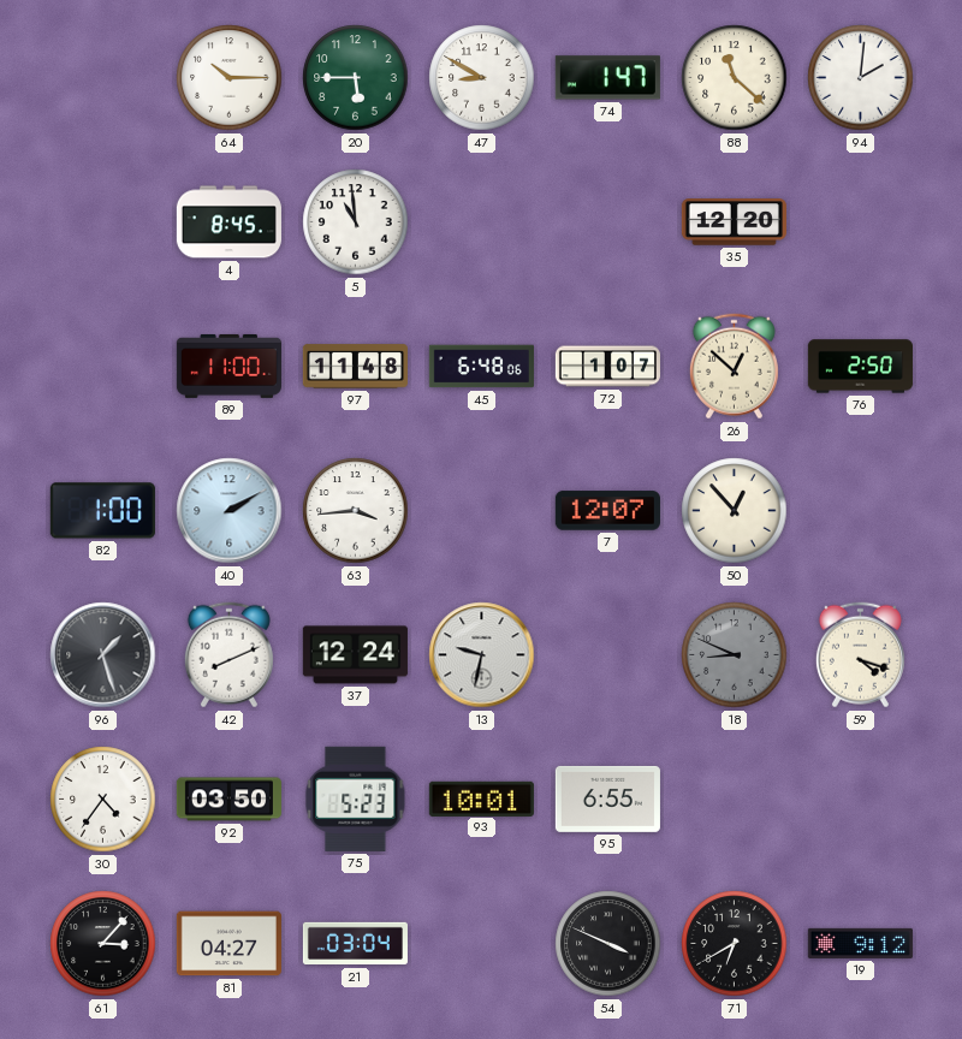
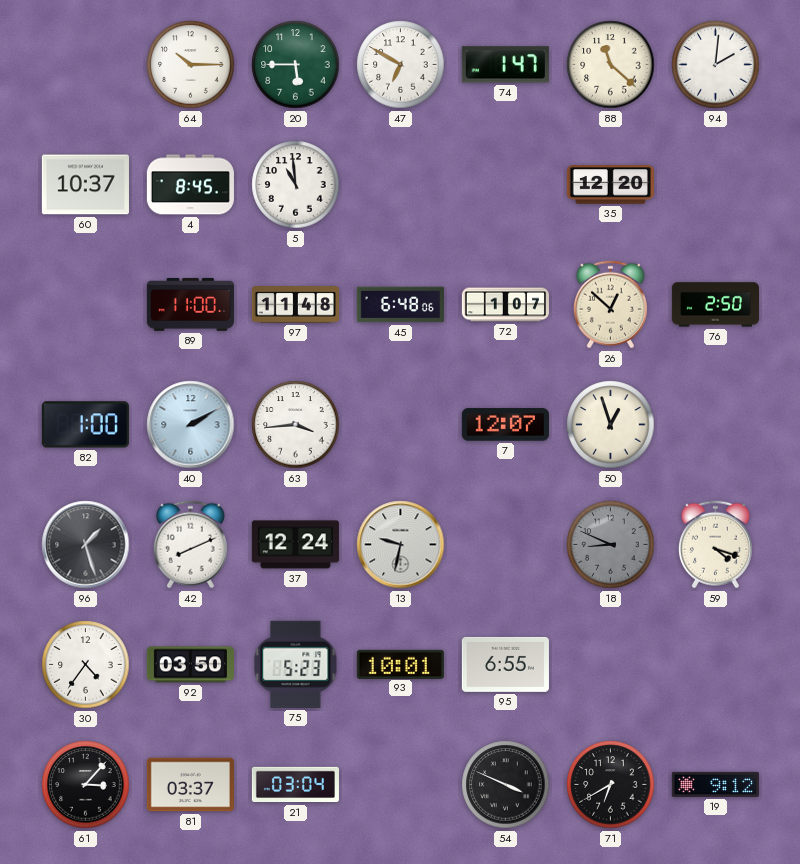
47: 8:50 -> 6:50 (401, 65)
60: none -> 10:37 (85, 185)
50: 12:53 -> 12:57 (611, 425)
81: 04:27 -> 03:37 (190, 785)
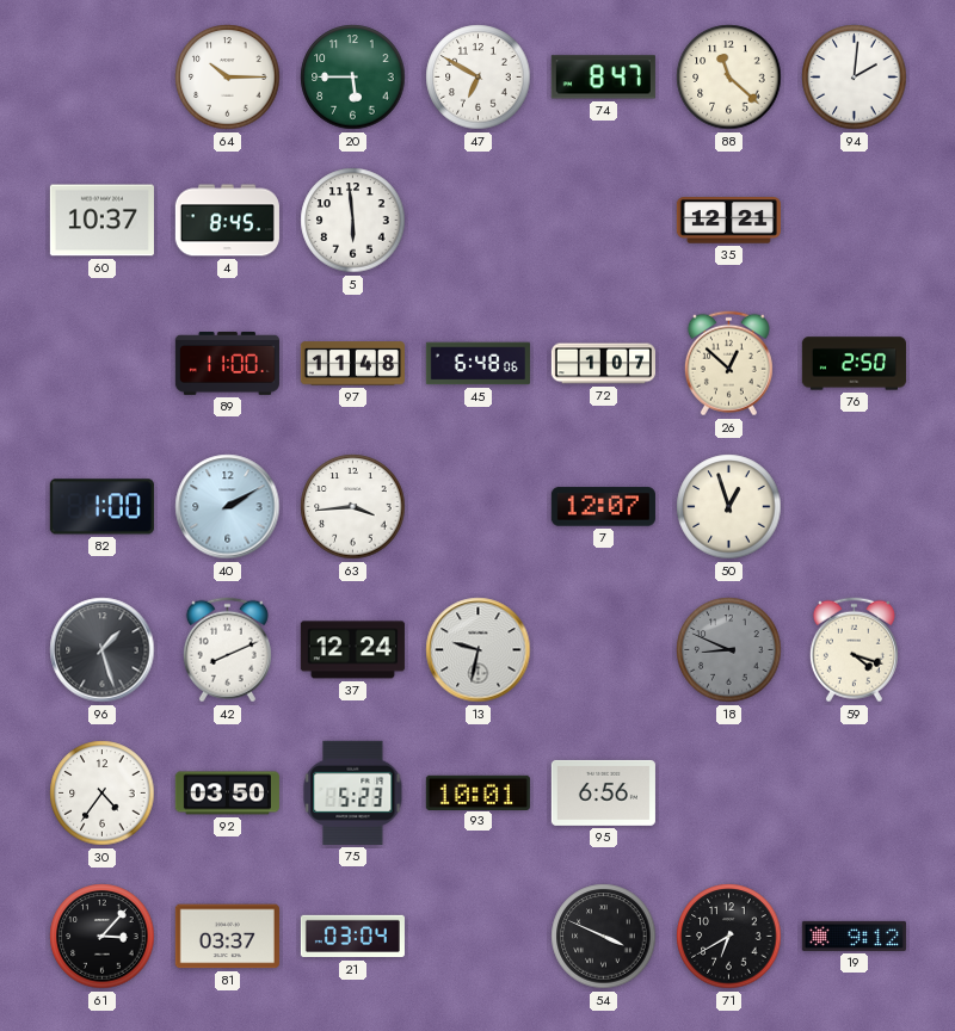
74: 1:47 -> 8:47 (603, 78)
5: 10:59 -> 5:59 (353, 221)
35: 12:20 -> 12:21 (728, 221)
95: 6:55 -> 6:56 (603, 792)
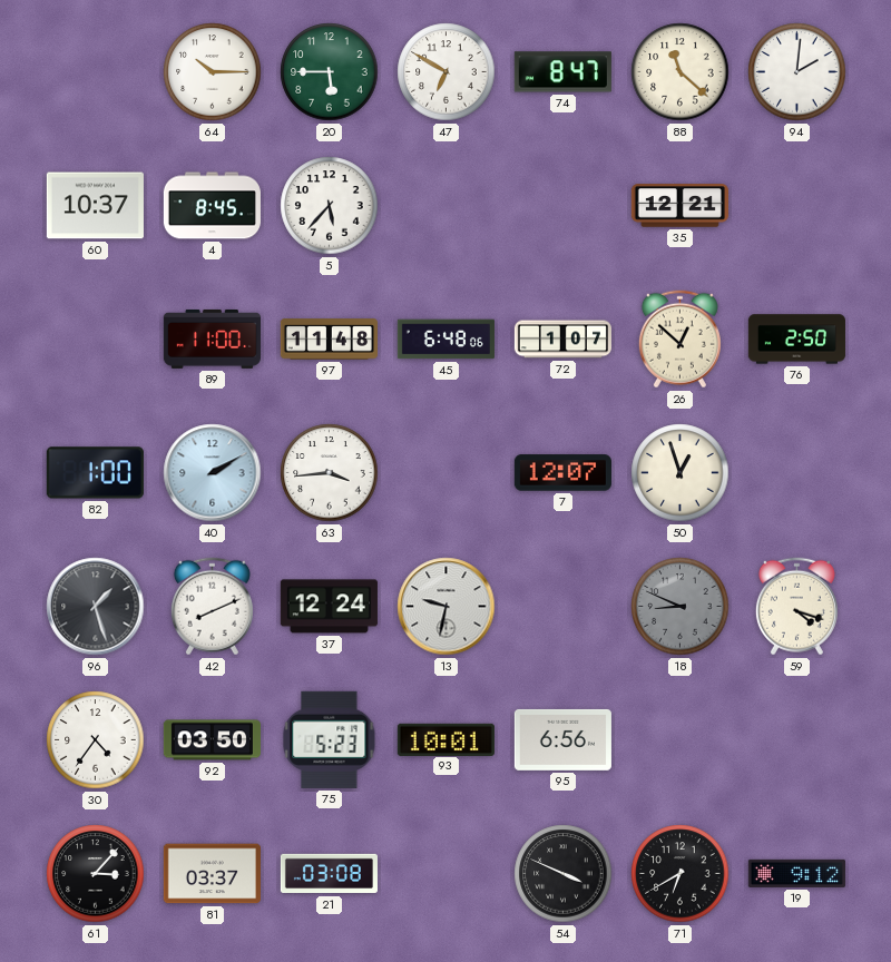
5: 5:59 -> 5:37 (330, 206)
21: 03:04 -> 03:08 (329, 874)
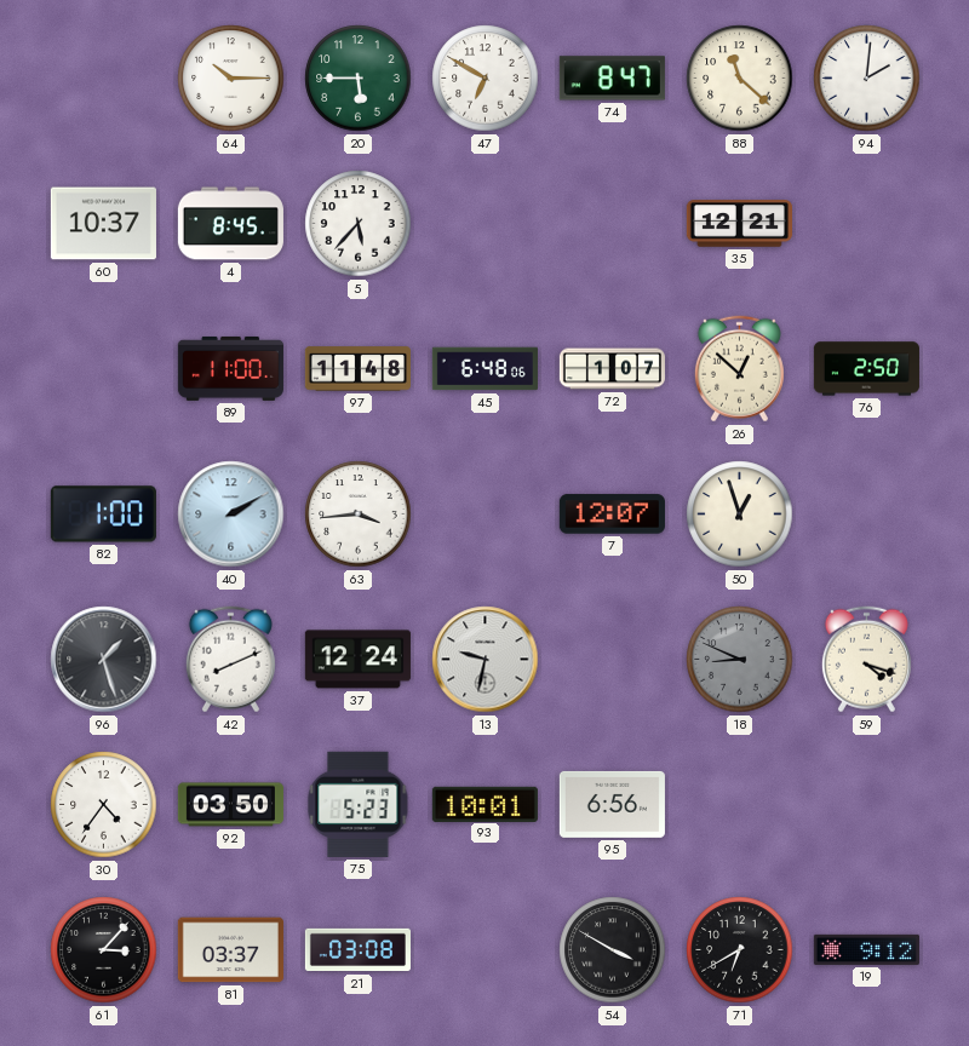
54: 3:49 -> 3:50 (613, 950)
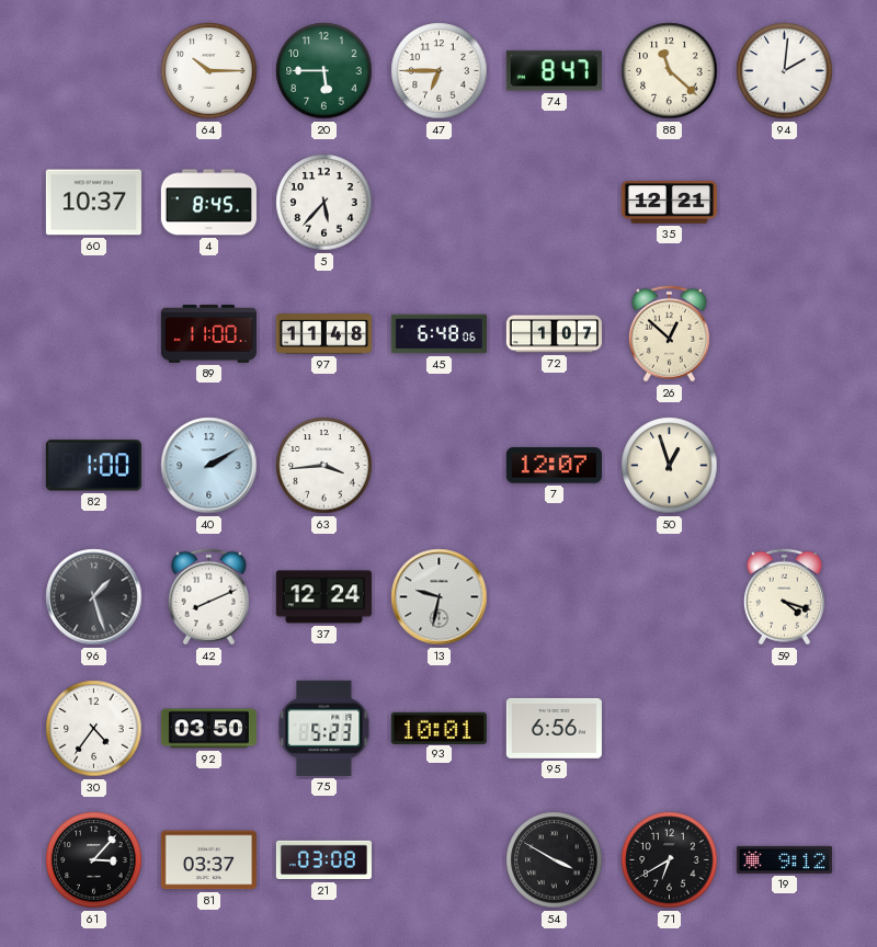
47: 6:50 -> 6:45 (440, 71)
76: 2:50 -> none (866, 369)
18: 8:49 -> none (740, 660)
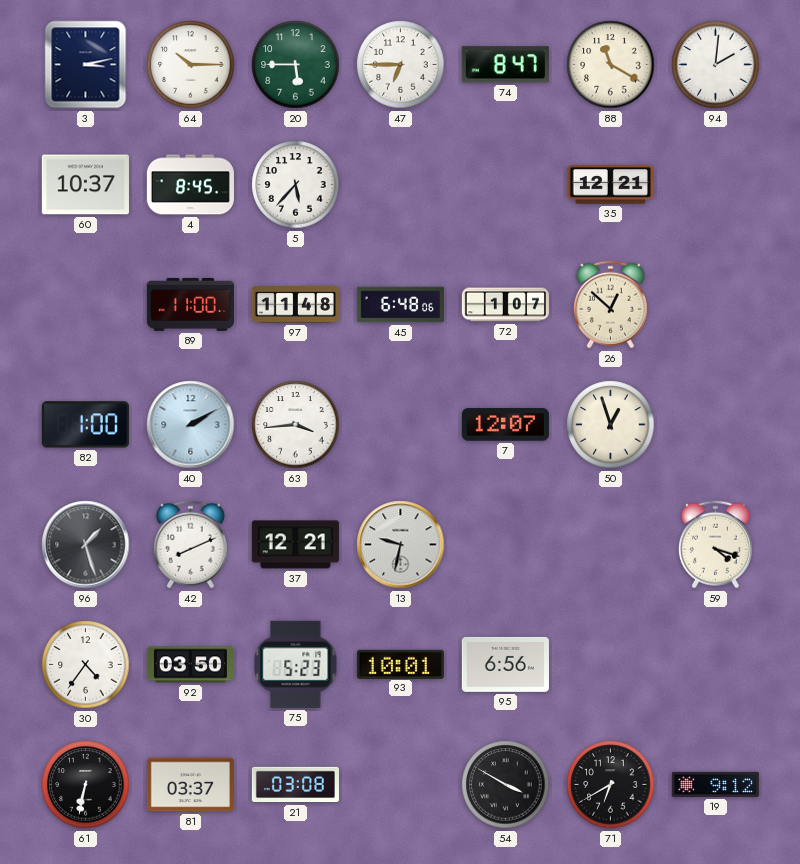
3: none -> 3:13 (86, 65)
88: 11:22 -> 11:20 (611, 65)
37: 12:24 -> 12:21 (295, 545)
61: 3:07 -> 6:32 (86, 785)
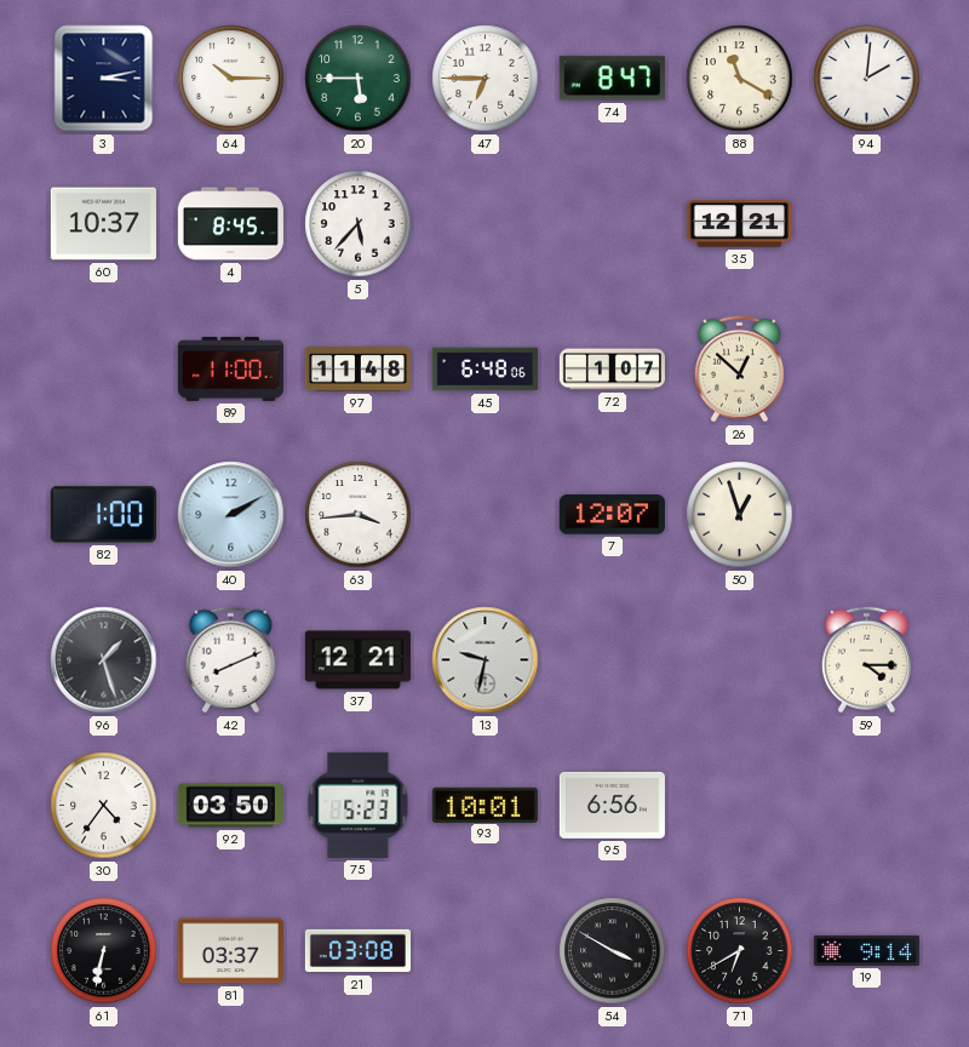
59: 4:18 -> 4:15 (866, 660)
19: 9:12 -> 9:14 (866, 950)
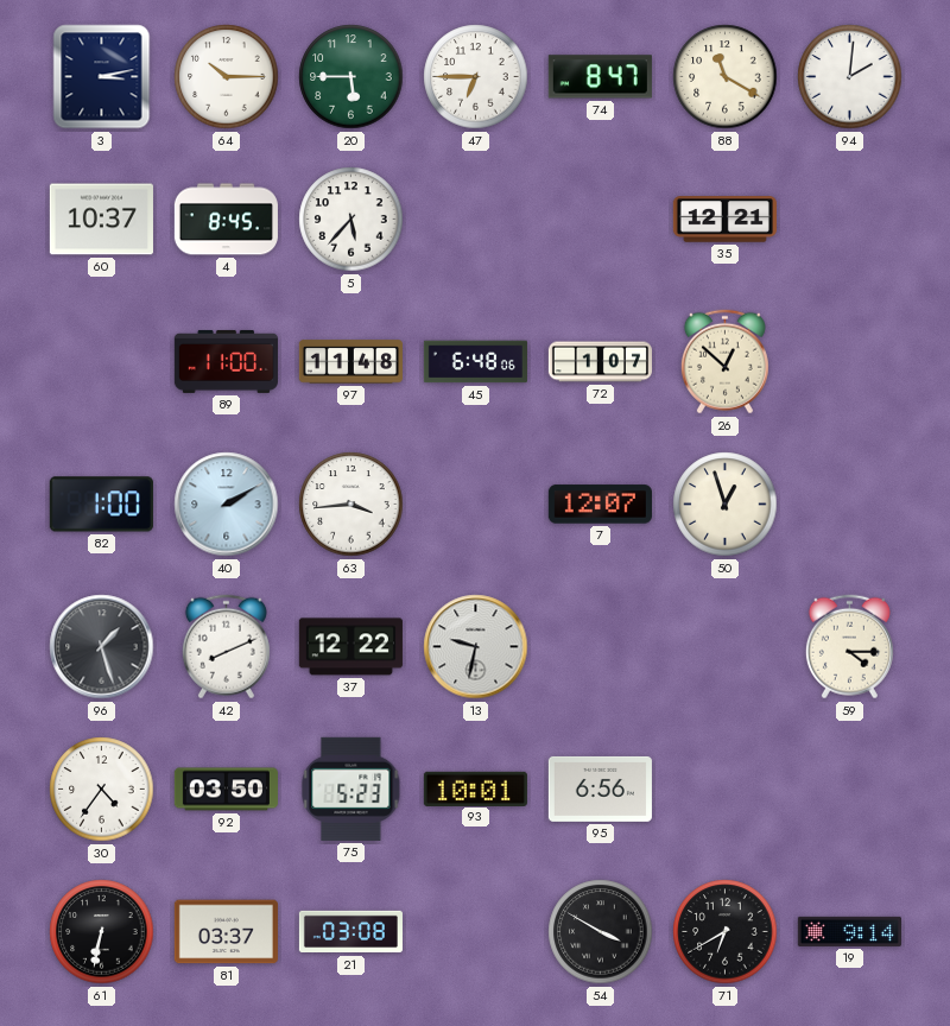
37: 12:21 -> 12:22 (350, 647)
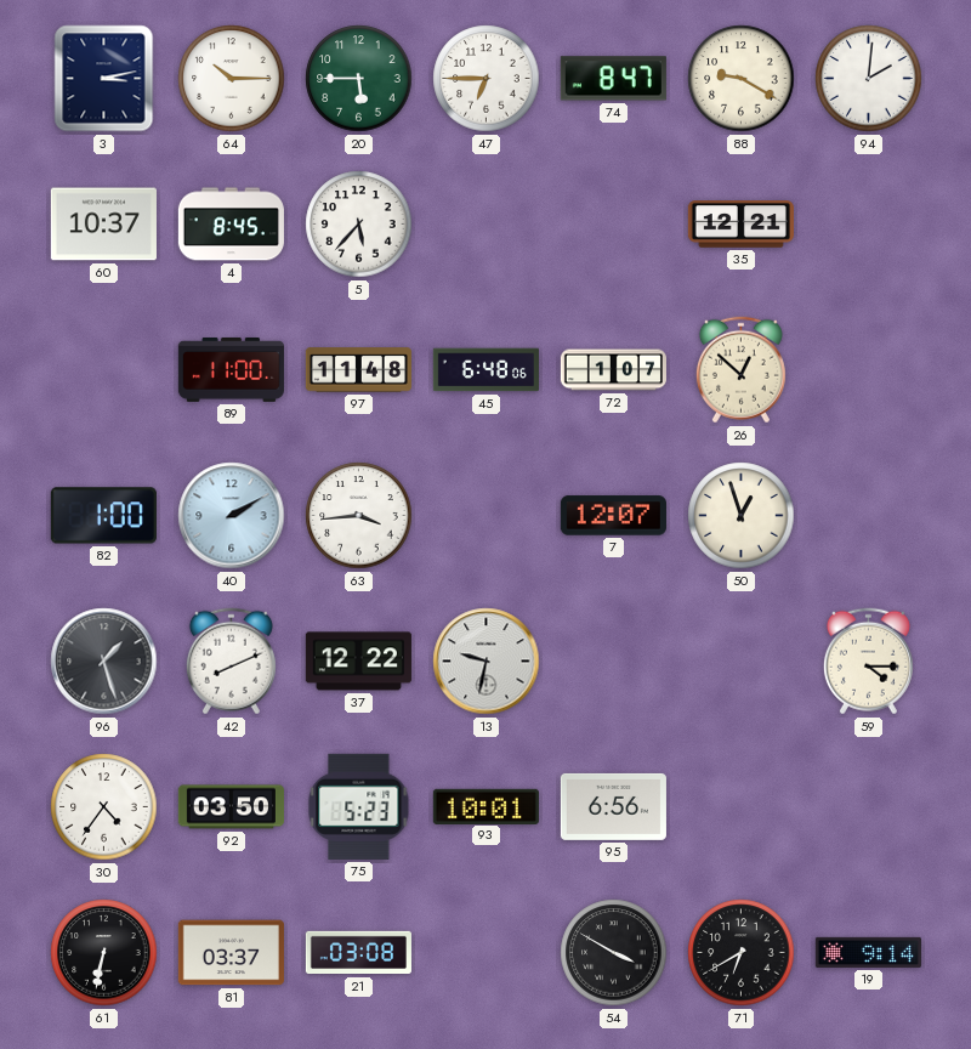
88: 11:20 -> 9:20 (742, 79)
